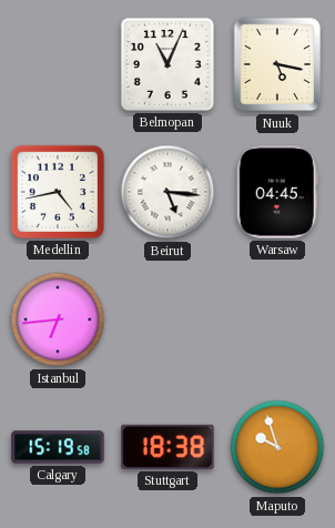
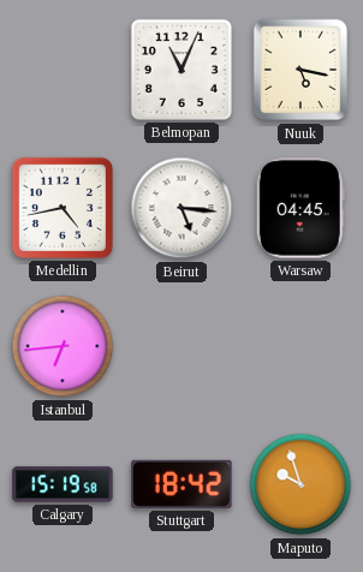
Stuttgart: 18:38 -> 18:42 (181, 484)
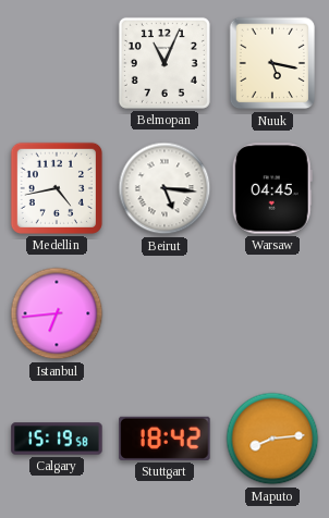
Maputo: 9:57 -> 8:14 (272, 439)
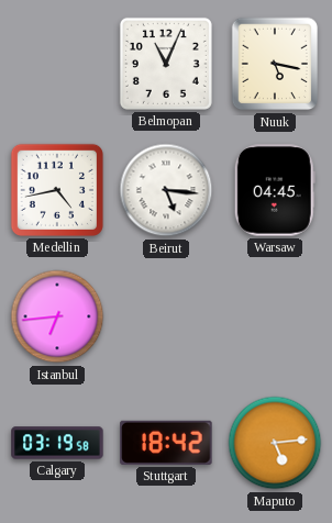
Calgary: 15:19 -> 03:19 (57, 443)
Maputo: 8:14 -> 5:14 (275, 443)
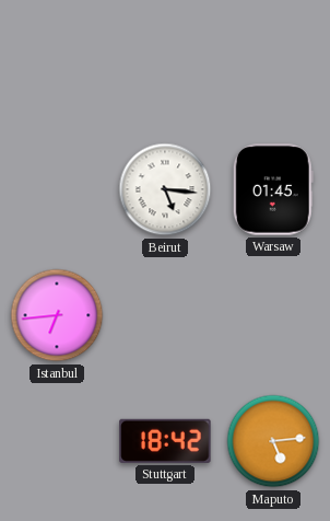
Belmopan: 11:04 -> none (166, 64)
Nuuk: 5:17 -> none (275, 64)
Medellin: 4:43 -> none (57, 190)
Warsaw: 04:45 -> 01:45 (273, 189)
Calgary: 03:19 -> none (57, 443)
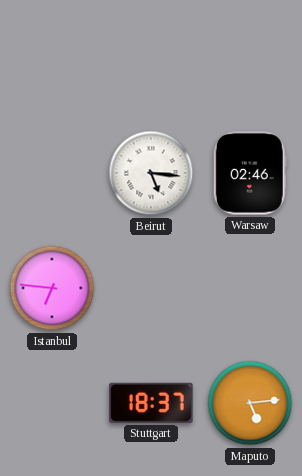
Warsaw: 01:45 -> 02:46 (250, 173)
Istanbul: 6:44 -> 6:46 (52, 288)
Stuttgart: 18:42 -> 18:37 (151, 403)
